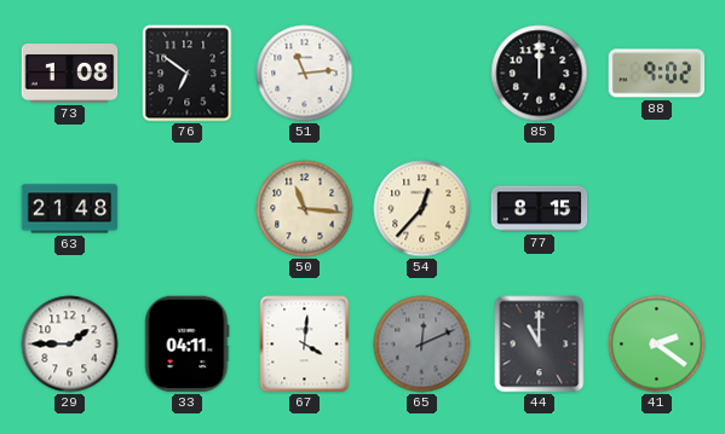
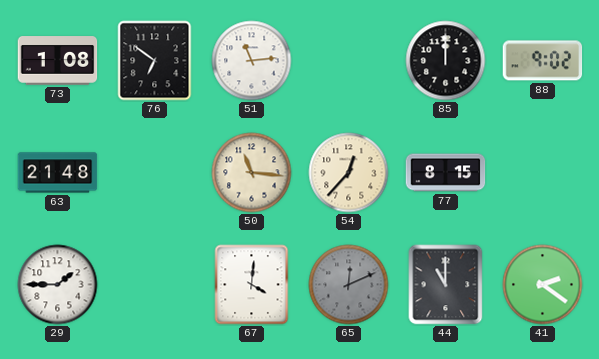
33: 04:11 -> none (186, 345)
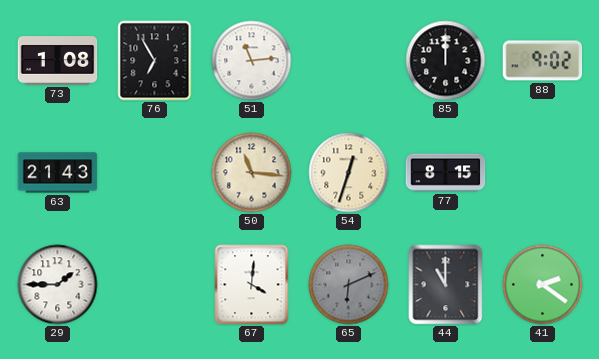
76: 6:51 -> 6:55 (155, 61)
63: 21:48 -> 21:43 (58, 173)
54: 12:37 -> 12:33 (349, 173)
65: 12:11 -> 6:11 (349, 285)
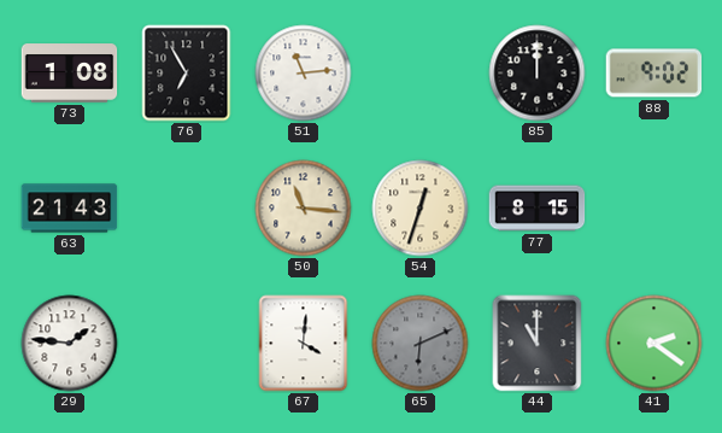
29: 1:45 -> 1:46 (70, 344)
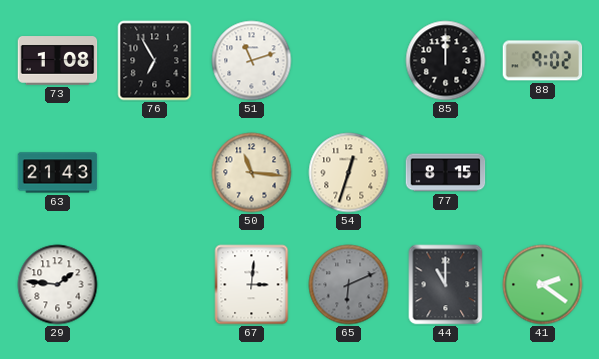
51: 11:14 -> 11:12 (252, 61)
67: 4:01 -> 3:01 (252, 285)
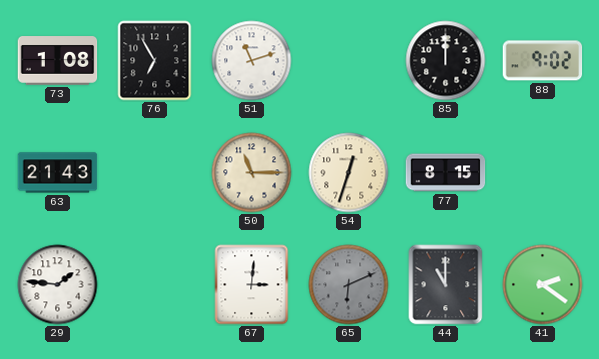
50: 11:16 -> 11:15 (252, 173)
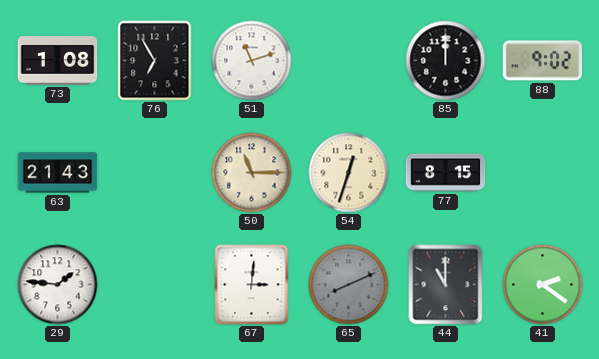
65: 6:11 -> 8:11 (349, 285)
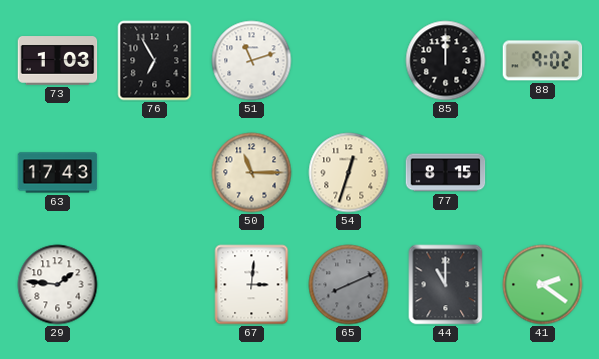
73: 1:08 -> 1:03 (58, 61)
63: 21:43 -> 17:43 (58, 173)
